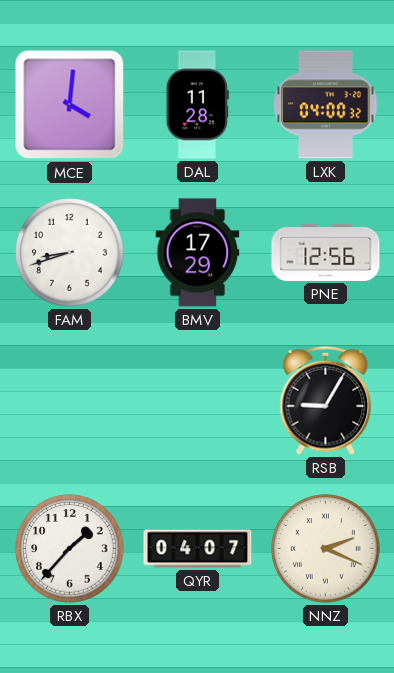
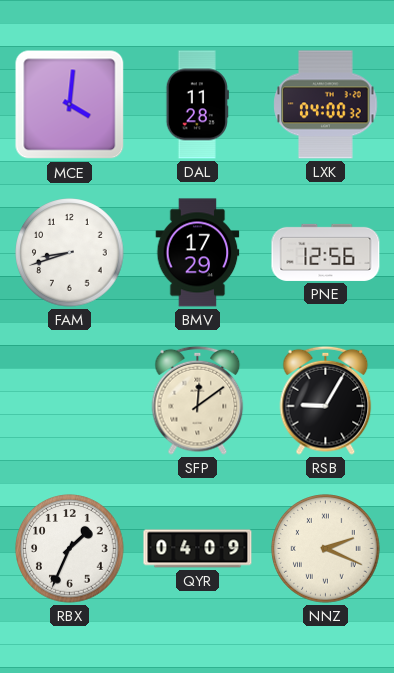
SFP: none -> 12:09 (198, 400)
RBX: 1:37 -> 1:34 (70, 549)
QYR: 04:07 -> 04:09 (198, 549)
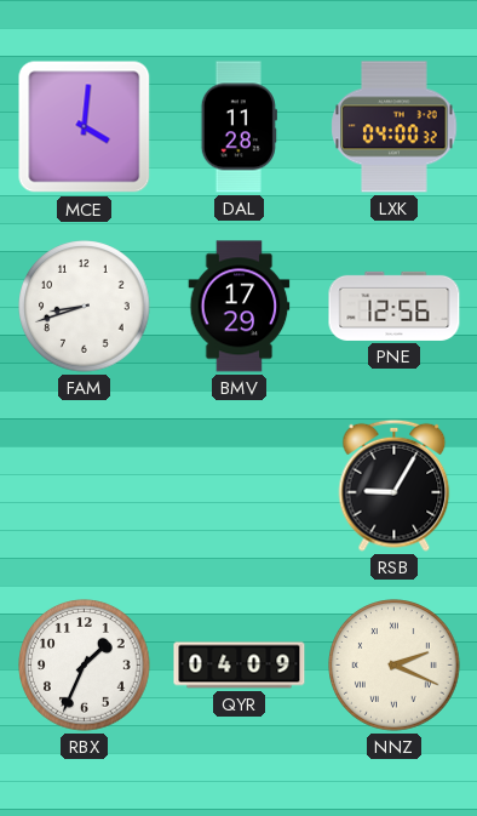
SFP: 12:09 -> none (198, 400)
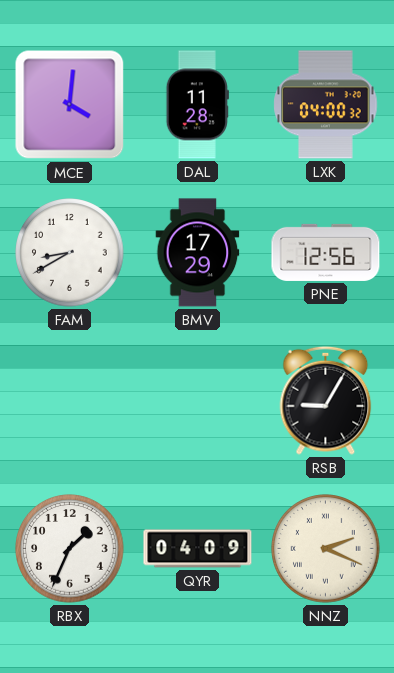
FAM: 8:42 -> 8:40 (70, 253)
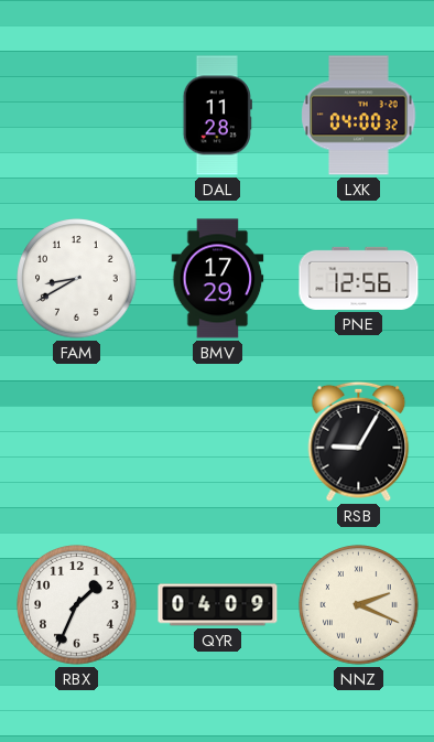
MCE: 4:01 -> none (70, 105)
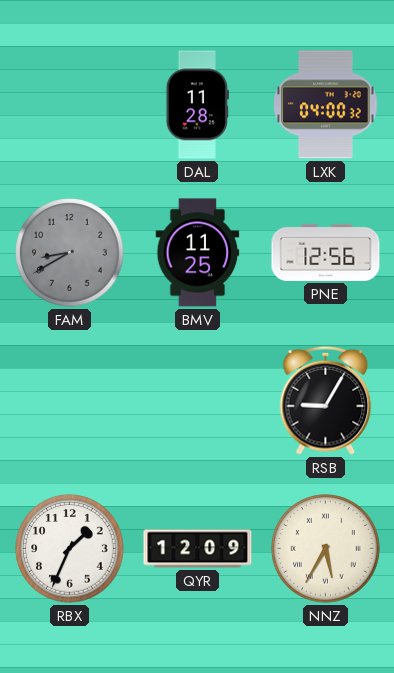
FAM dial: white -> grey (70, 253)
BMV: 17:29 -> 11:25 (198, 253)
QYR: 04:09 -> 12:09 (198, 549)
NNZ: 2:19 -> 5:35 (326, 549)
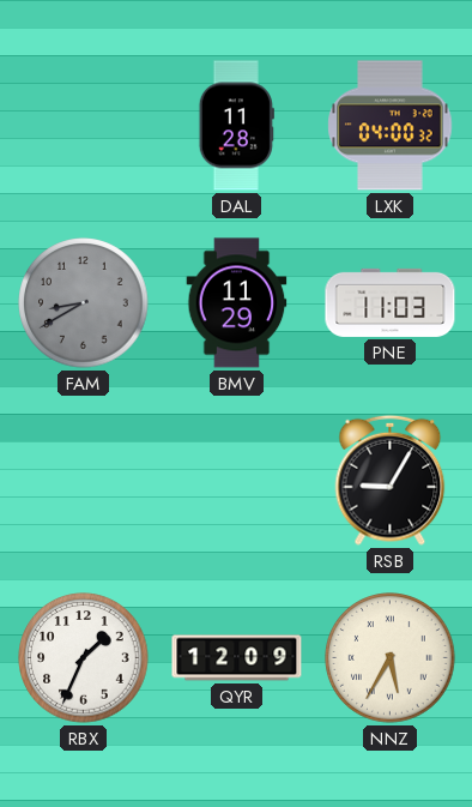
BMV: 11:25 -> 11:29 (237, 303)
PNE: 12:56 -> 11:03 (391, 302)
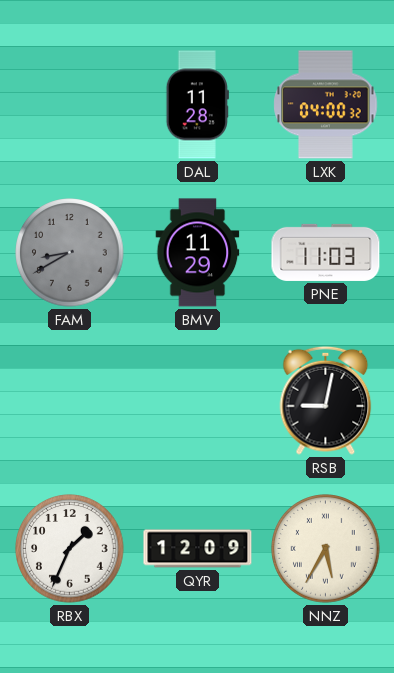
RSB: 9:05 -> 9:02 (326, 400)
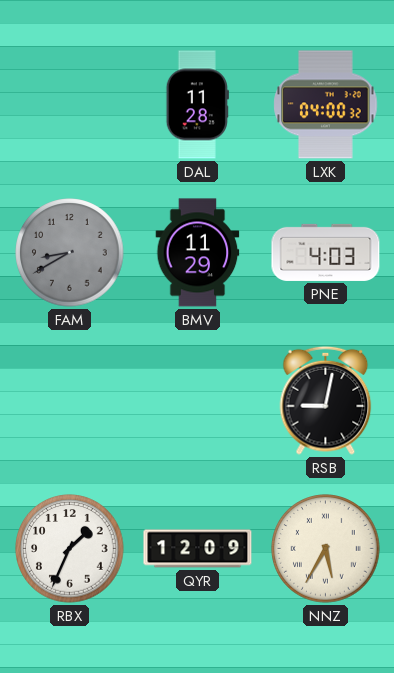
PNE: 11:03 -> 4:03 (326, 252)
